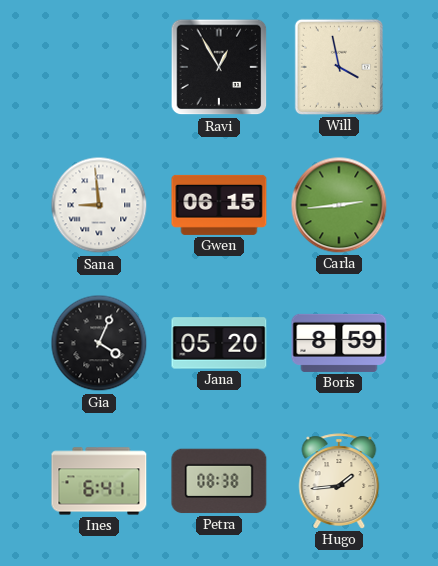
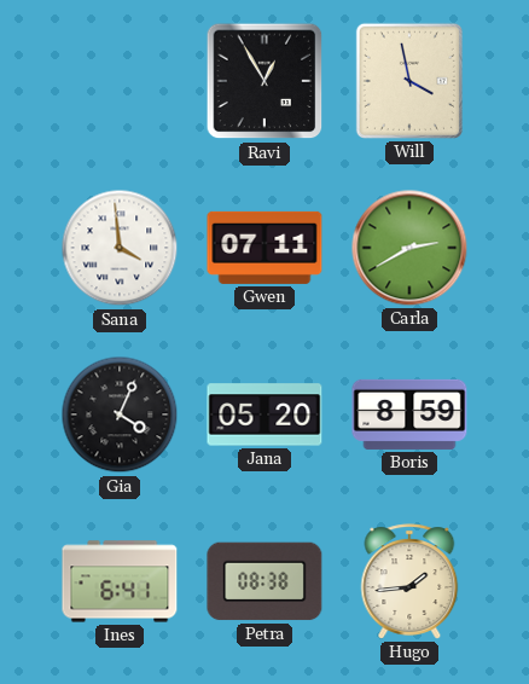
Sana: 8:59 -> 3:59 (120, 248)
Gwen: 06:15 -> 07:11 (264, 248)
Carla: 2:44 -> 2:40 (409, 248)
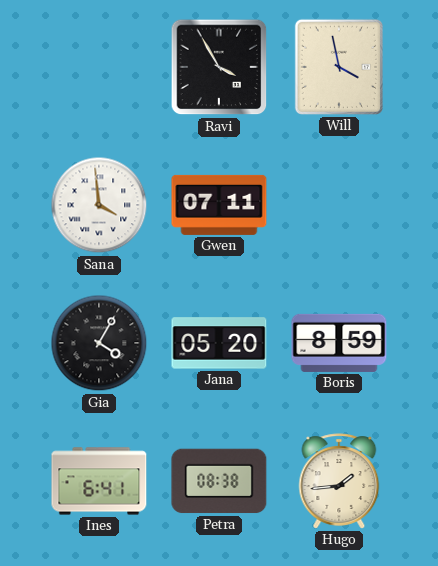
Ravi: 12:55 -> 3:55 (219, 67)
Carla: 2:40 -> none (409, 248)
Gia: 4:04 -> 4:05 (99, 343)
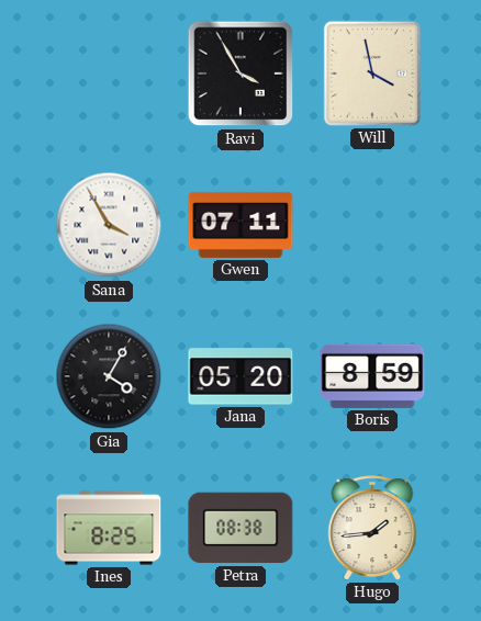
Sana: 3:59 -> 3:55 (109, 225)
Ines: 6:41 -> 8:25 (109, 528)
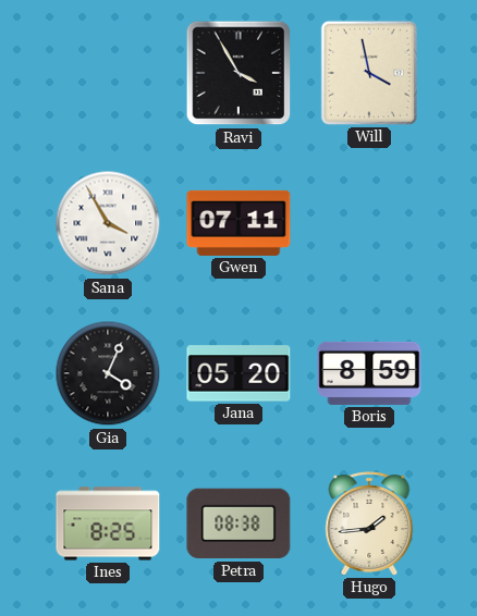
Gia: 4:05 -> 4:04 (108, 373)
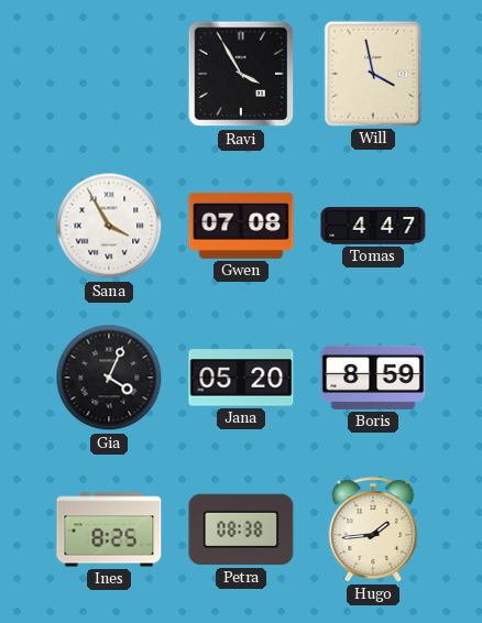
Gwen: 07:11 -> 07:08 (241, 226)
Tomas: none -> 4:47 (373, 226)
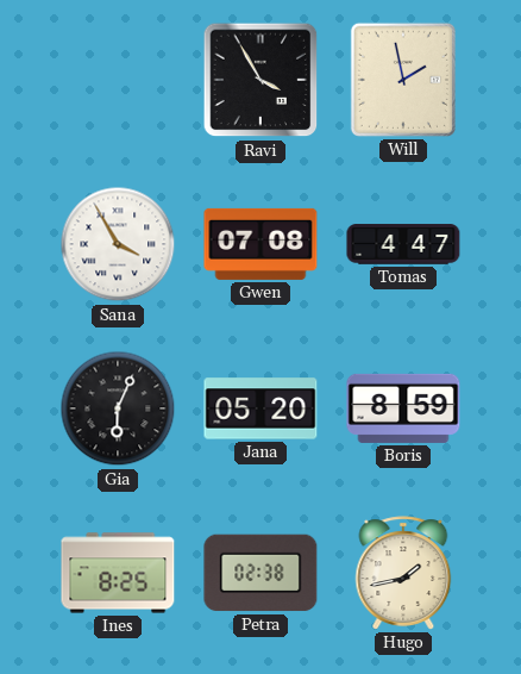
Will: 3:58 -> 1:58 (403, 80)
Gia: 4:04 -> 6:04 (118, 408)
Petra: 08:38 -> 02:38 (260, 573)
Hugo: 1:44 -> 1:43 (403, 573)
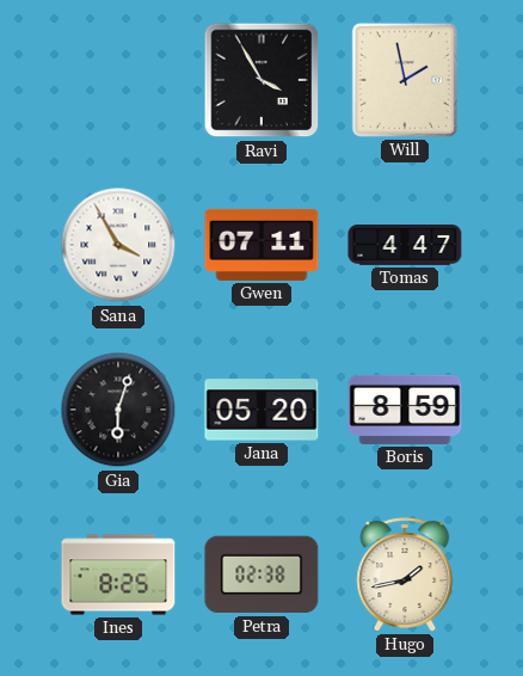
Gwen: 07:08 -> 07:11 (261, 245)
Gia: 6:04 -> 6:03 (118, 410)
